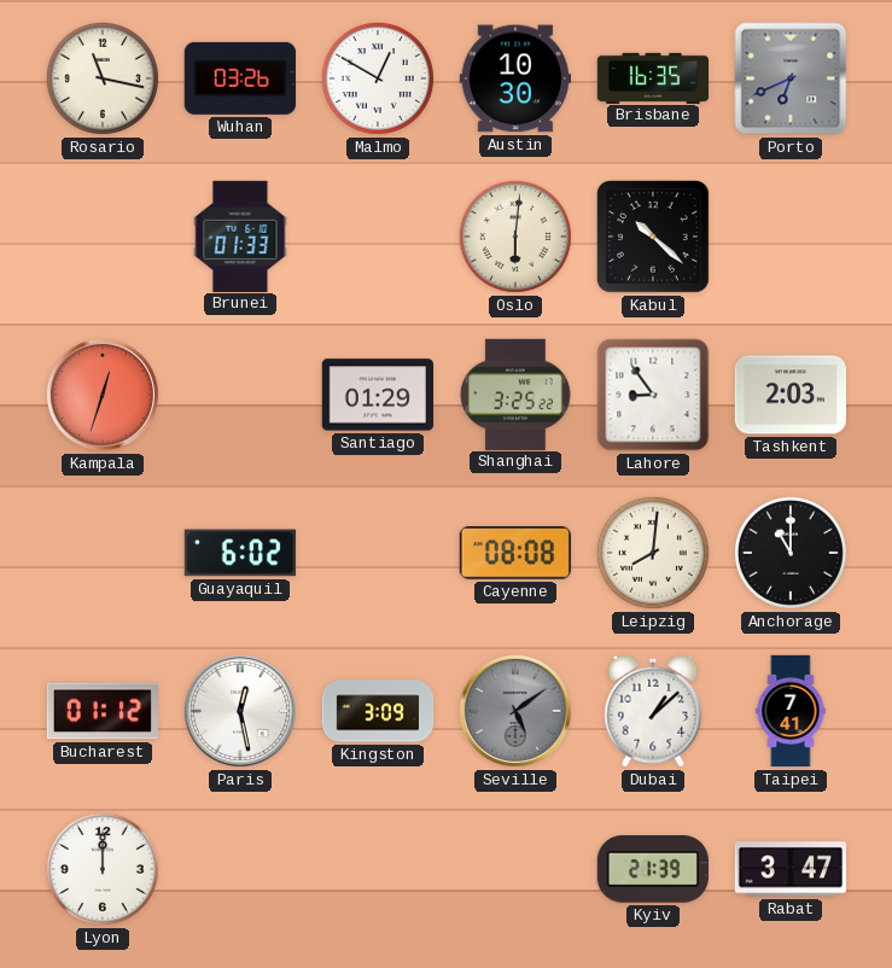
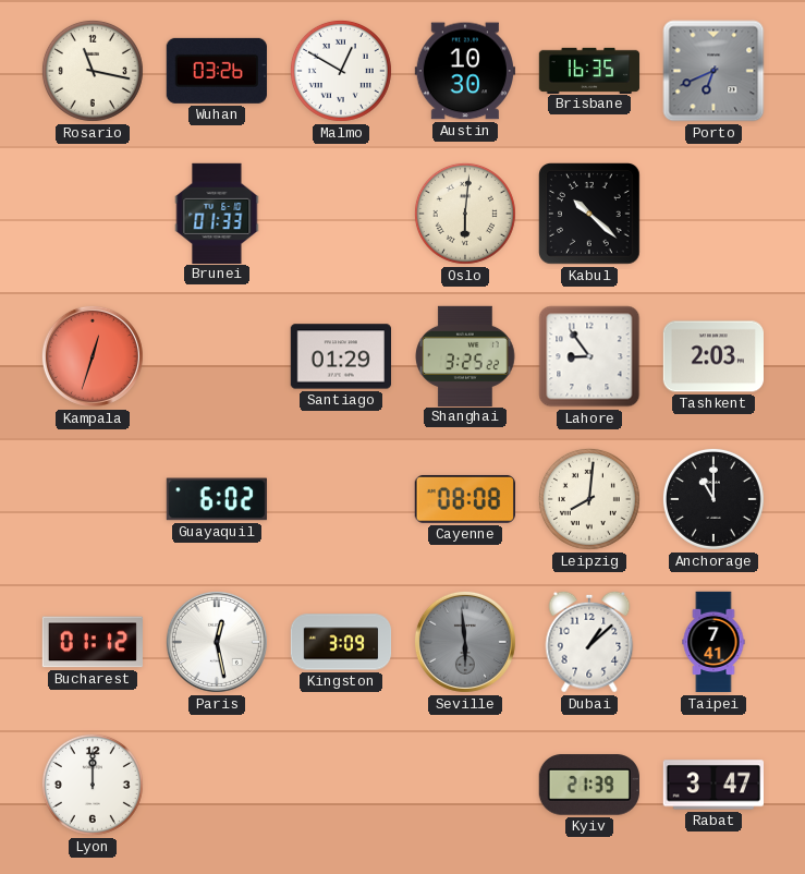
Seville: 5:09 -> 5:59 (465, 642)
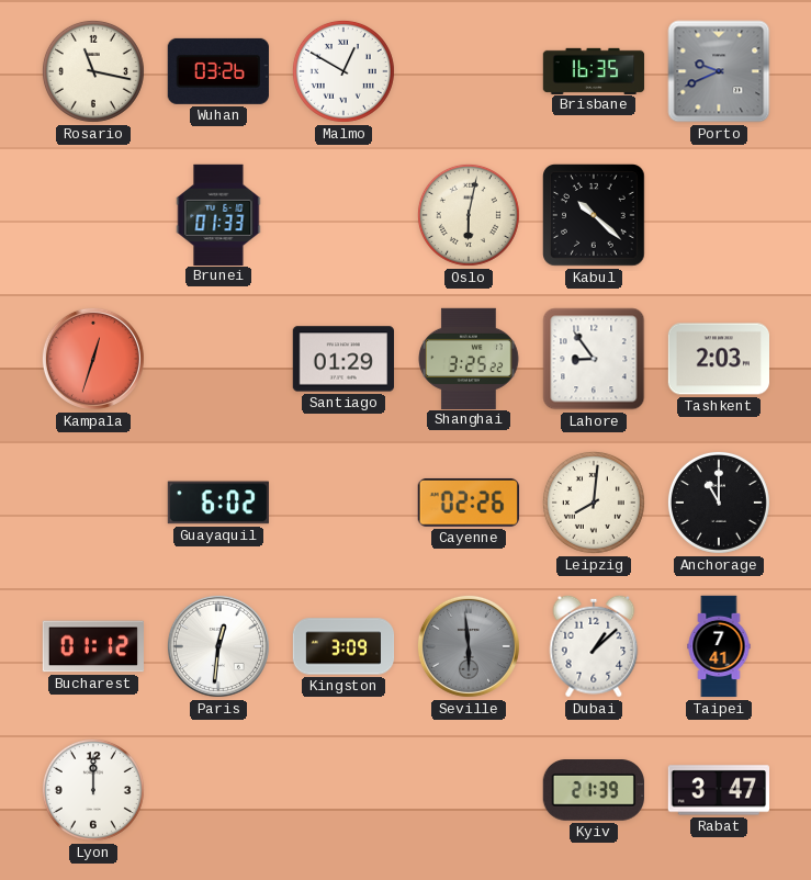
Austin: 10:30 -> none (464, 71)
Porto: 6:41 -> 9:41 (719, 71)
Oslo: 6:01 -> 6:02 (469, 215)
Cayenne: 08:08 -> 02:26 (469, 503)
Paris: 12:28 -> 12:31 (218, 646)
